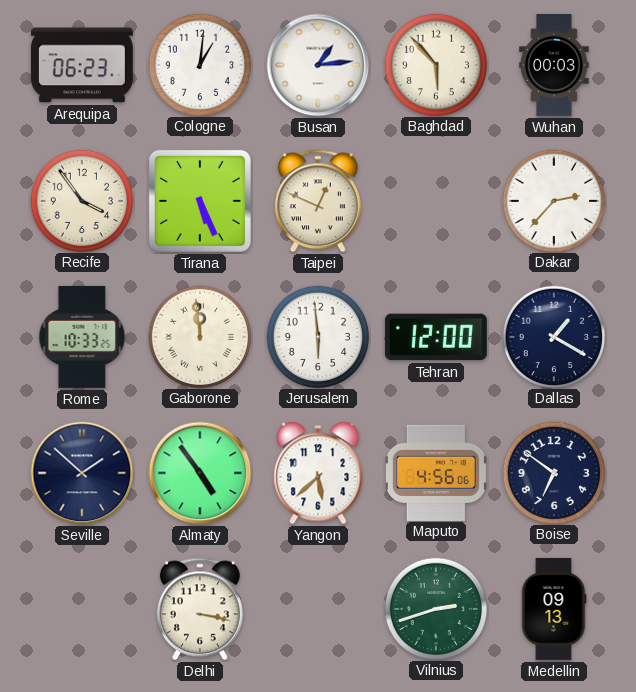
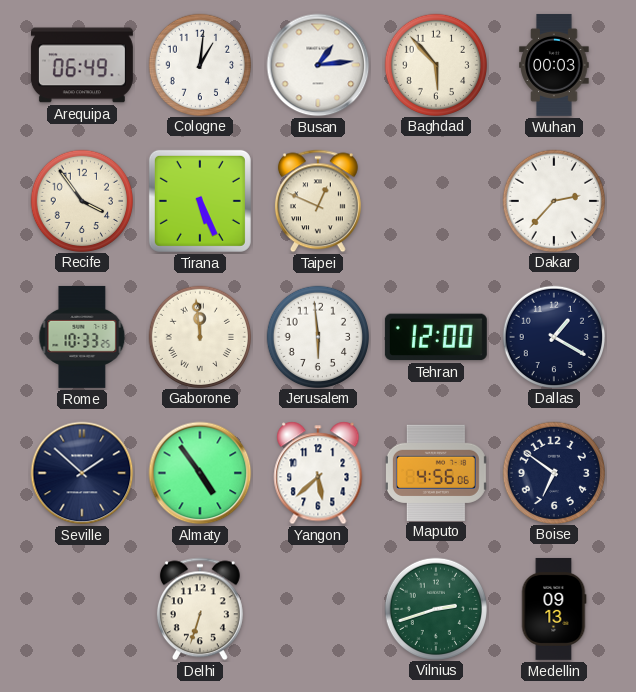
Arequipa: 06:23 -> 06:49 (82, 65)
Delhi: 3:17 -> 6:33 (200, 609)
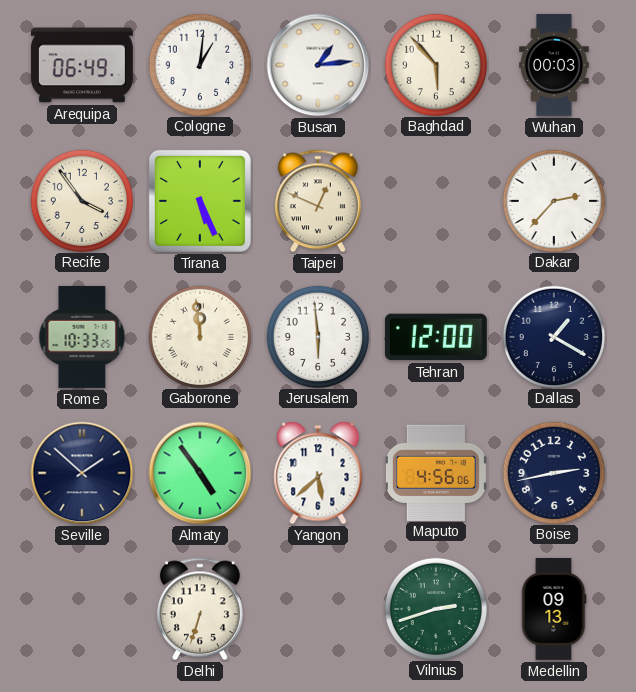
Boise: 6:51 -> 2:43 (553, 472)
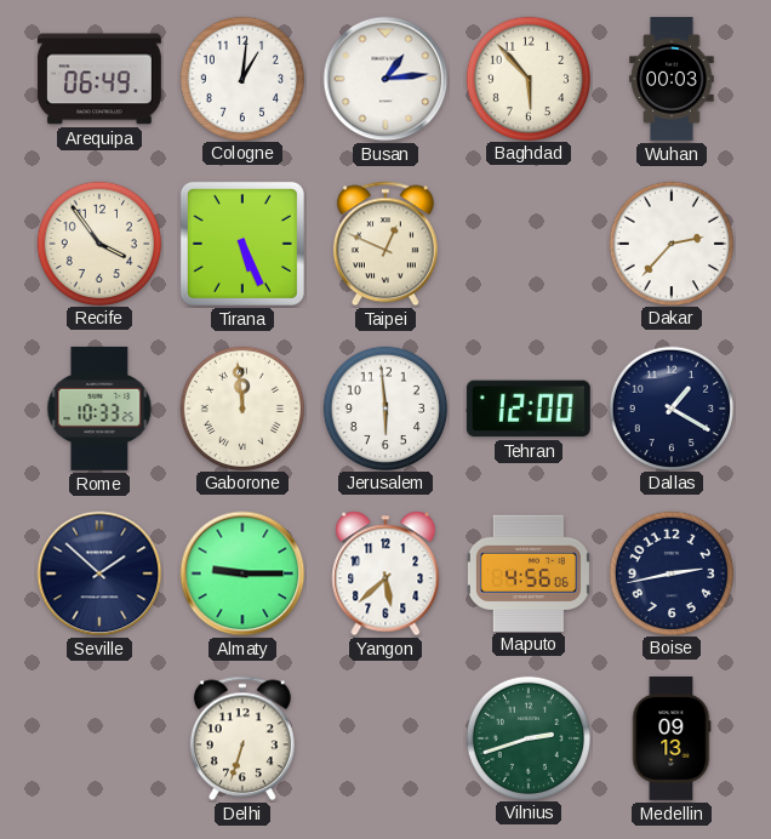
Almaty: 4:54 -> 9:15 (242, 573)
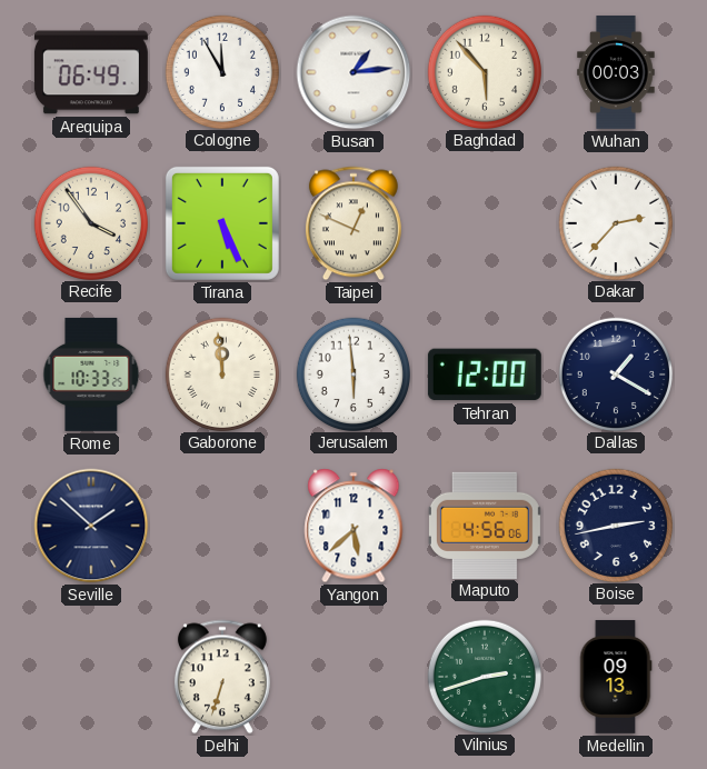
Cologne: 1:01 -> 11:55 (221, 71)
Almaty: 9:15 -> none (242, 573)
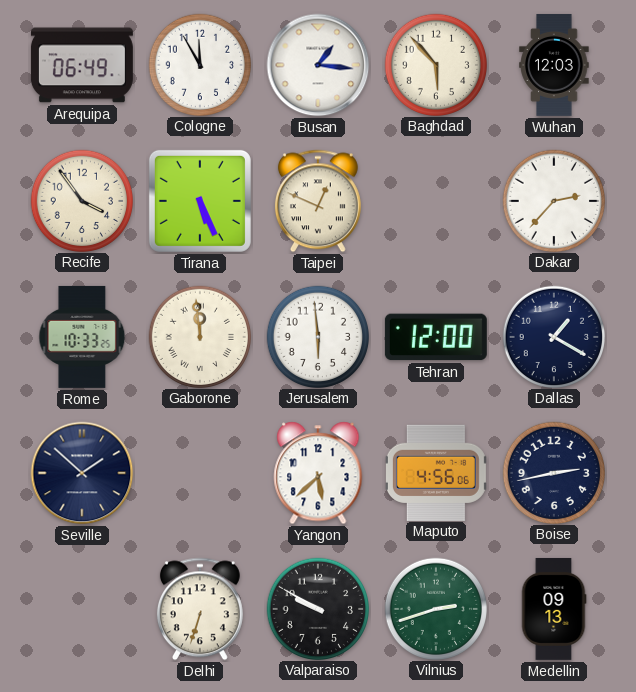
Busan: 1:14 -> 1:16 (318, 65)
Wuhan: 00:03 -> 12:03 (554, 65)
Valparaiso: none -> 9:50 (317, 608)
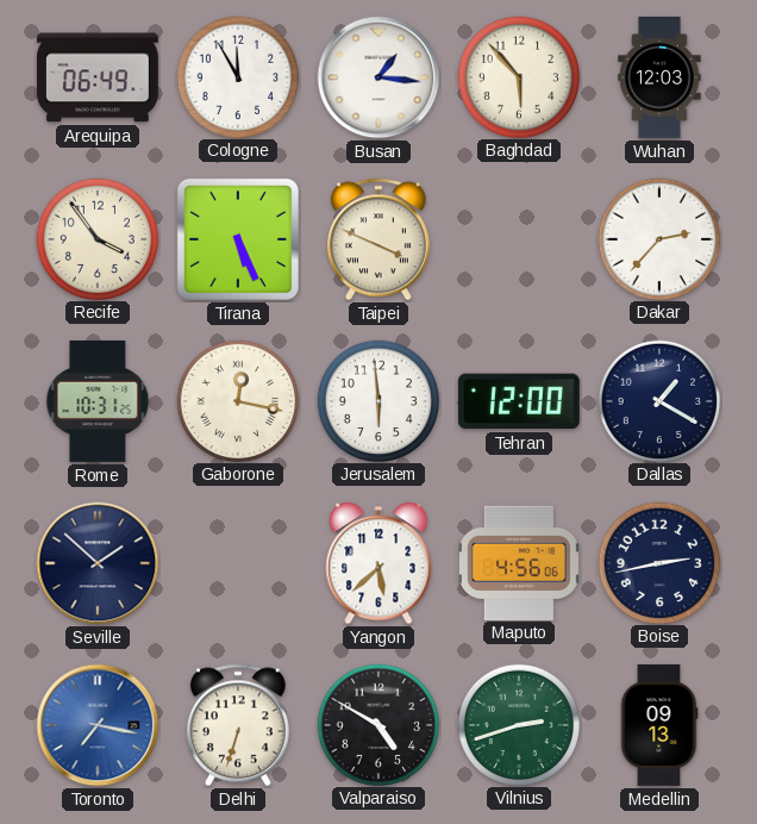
Taipei: 12:49 -> 3:49 (378, 239)
Rome: 10:33 -> 10:31 (98, 401)
Gaborone: 11:59 -> 12:17 (237, 400)
Toronto: none -> 7:17 (98, 725)
Valparaiso: 9:50 -> 4:50 (377, 724)
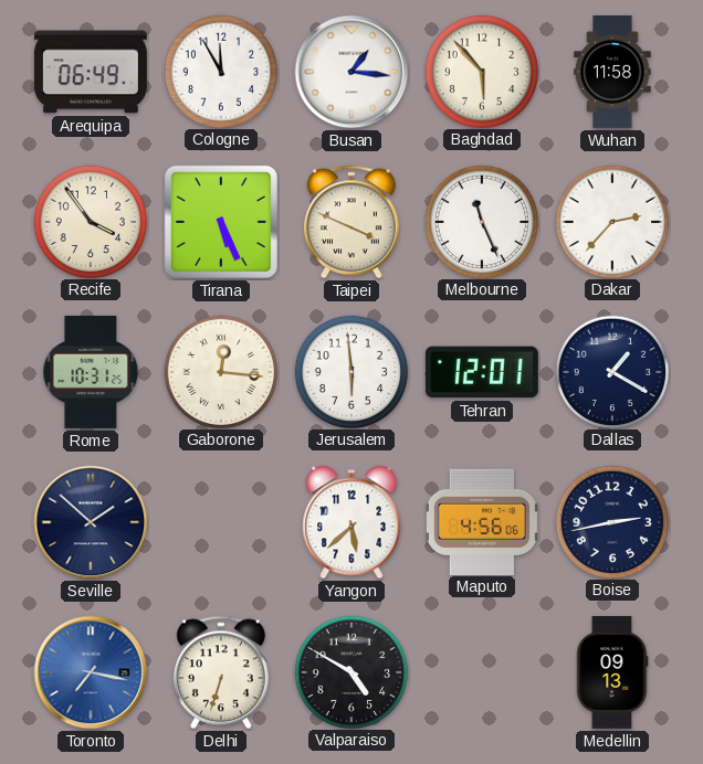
Wuhan: 12:03 -> 11:58 (612, 72)
Melbourne: none -> 11:26 (481, 221)
Gaborone: 12:17 -> 12:16 (220, 371)
Tehran: 12:00 -> 12:01 (482, 372)
Vilnius: 2:42 -> none (518, 724)
